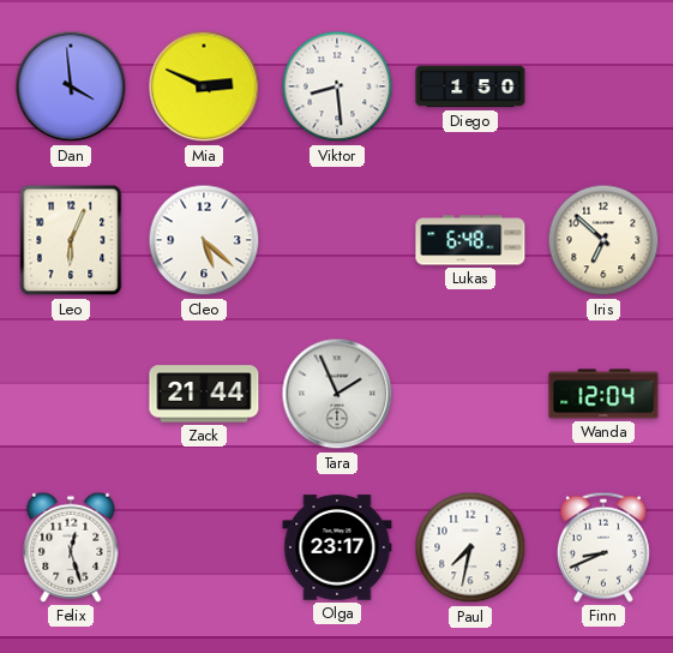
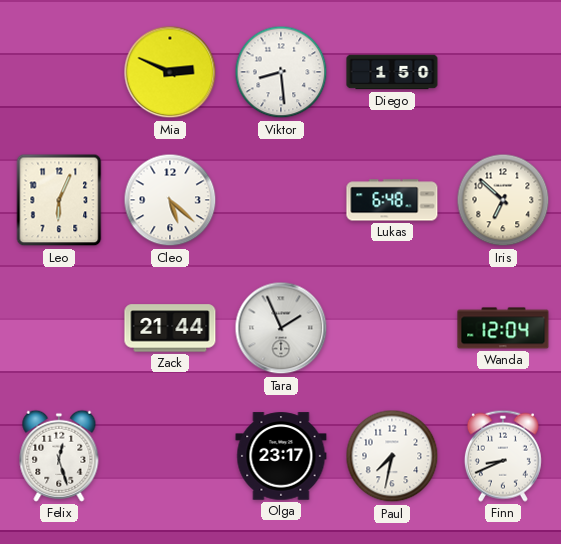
Dan: 3:59 -> none (71, 86)
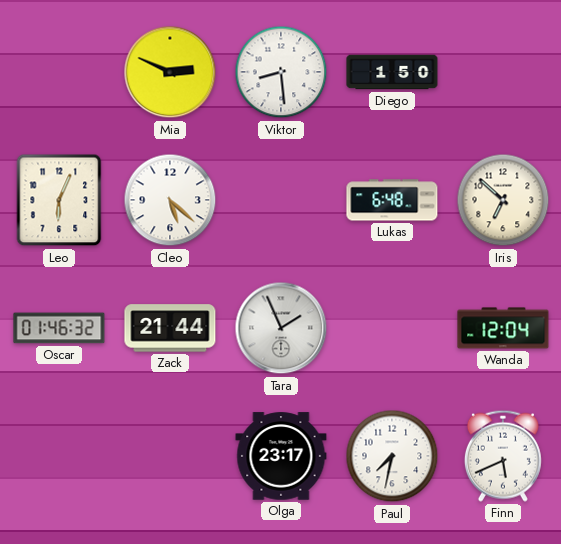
Oscar: none -> 01:46 (59, 328)
Felix: 12:27 -> none (59, 456)
Finn: 8:41 -> 5:41 (503, 456)
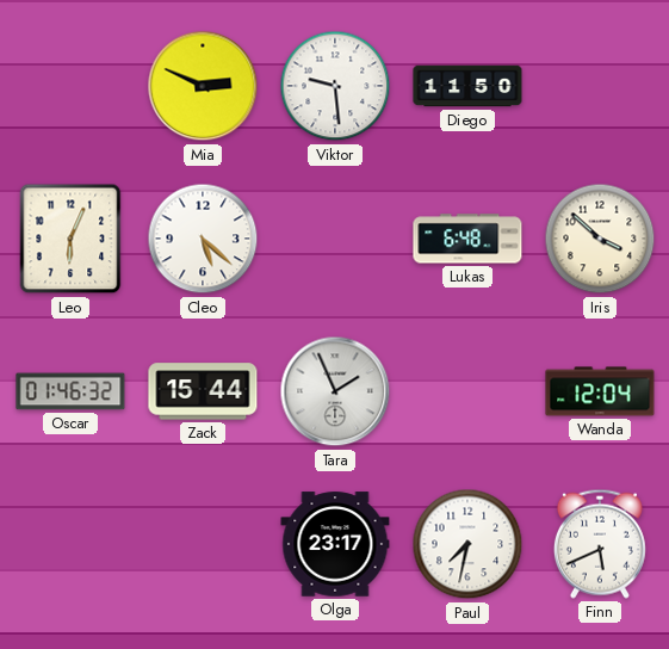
Viktor: 8:29 -> 9:29 (335, 86)
Diego: 1:50 -> 11:50 (467, 86)
Iris: 6:52 -> 3:52 (600, 239)
Zack: 21:44 -> 15:44 (203, 391)
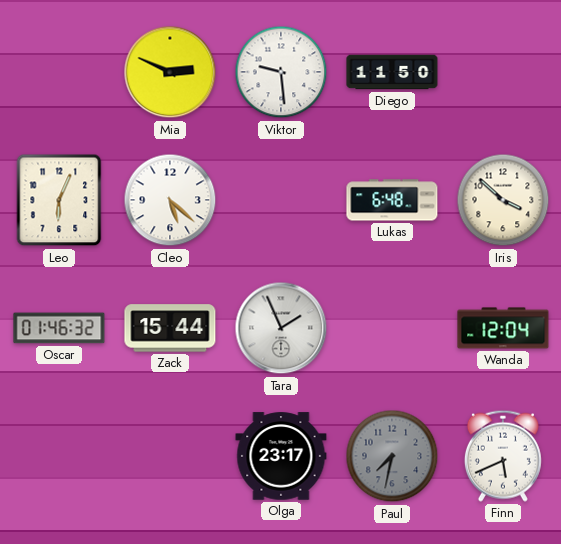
Paul dial: white -> grey (392, 456)
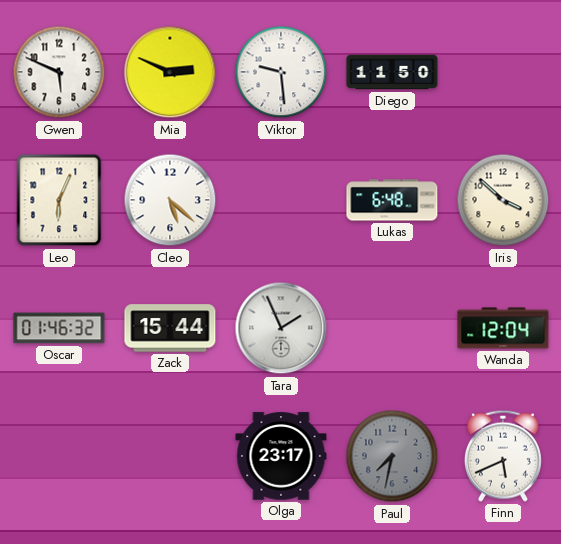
Gwen: none -> 5:49 (59, 72)
